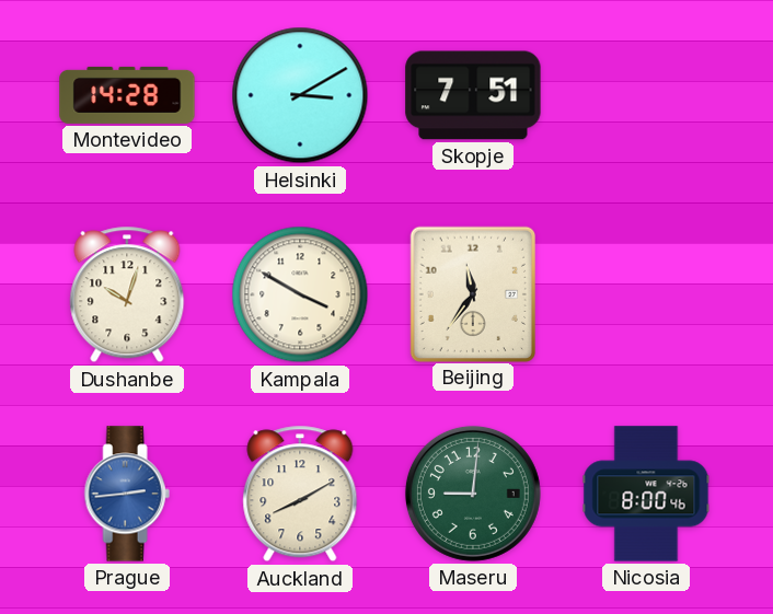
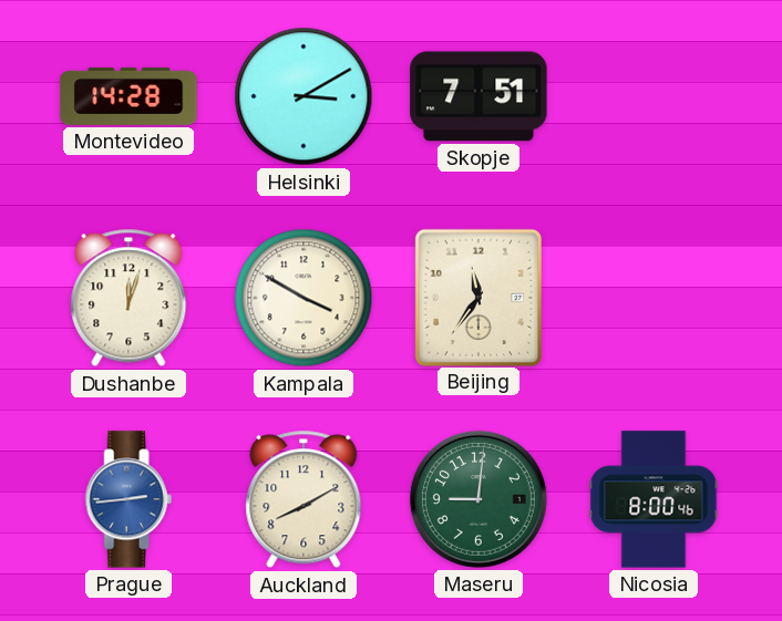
Dushanbe: 10:03 -> 12:03 (128, 298)
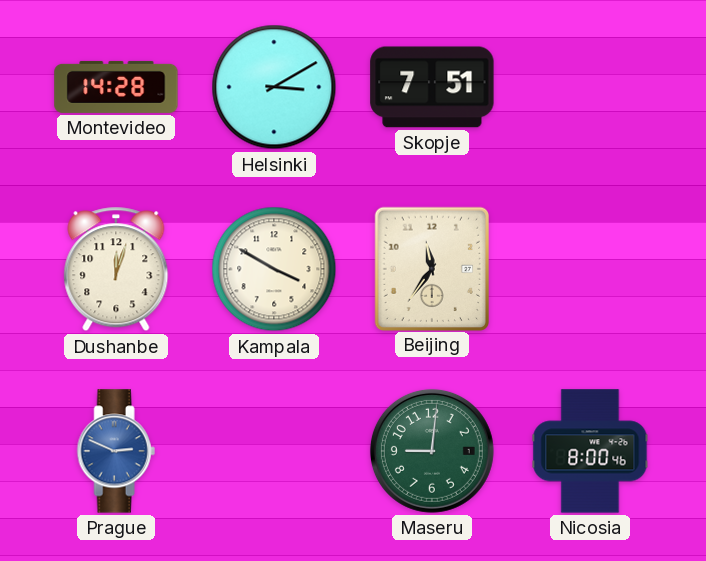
Prague: 2:44 -> 2:49 (116, 451)
Auckland: 8:10 -> none (303, 499)
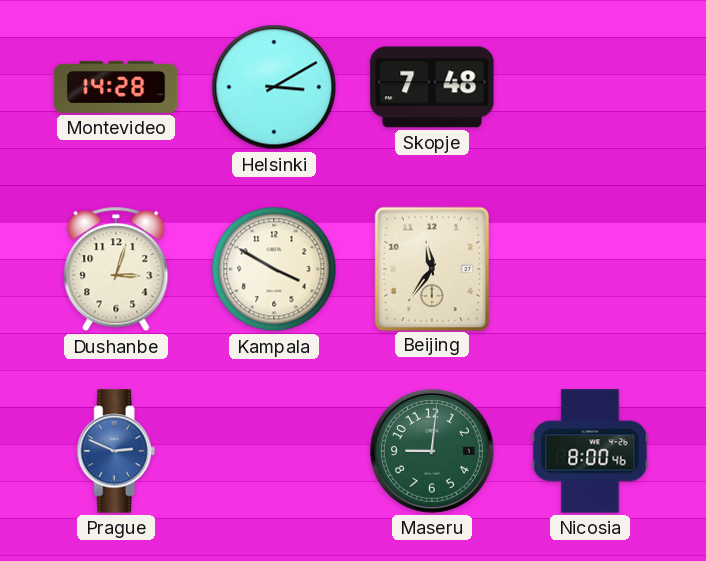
Skopje: 7:51 -> 7:48 (432, 87)
Dushanbe: 12:03 -> 3:03 (116, 269)
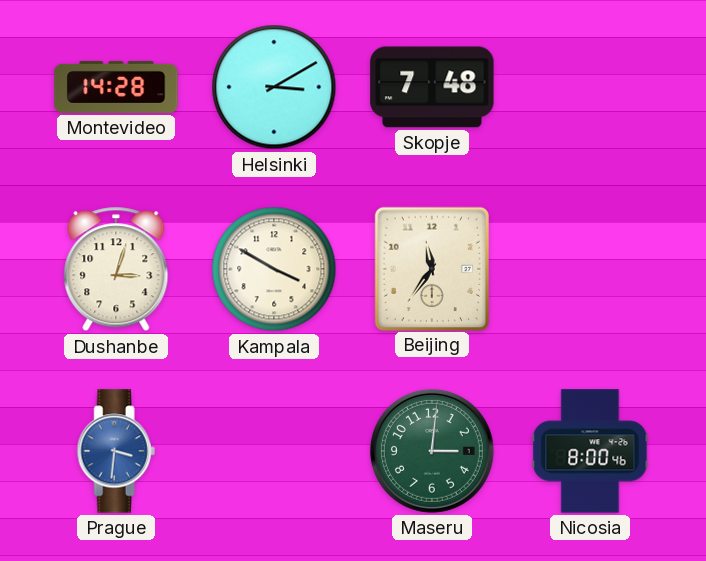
Prague: 2:49 -> 3:31 (116, 451)
Maseru: 9:01 -> 3:01 (432, 451)
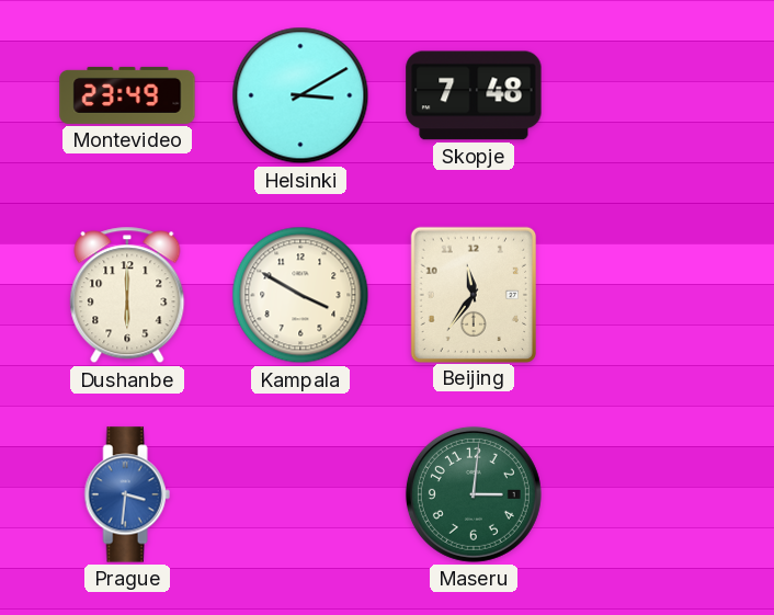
Montevideo: 14:28 -> 23:49 (127, 95)
Dushanbe: 3:03 -> 6:00 (127, 295)
Nicosia: 8:00 -> none (590, 451)
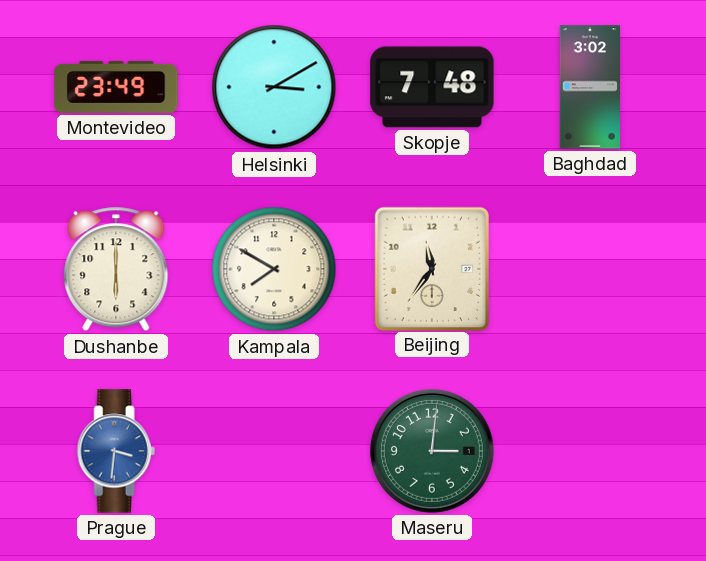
Baghdad: none -> 3:02 (589, 87)
Kampala: 3:50 -> 7:50 (274, 269)
